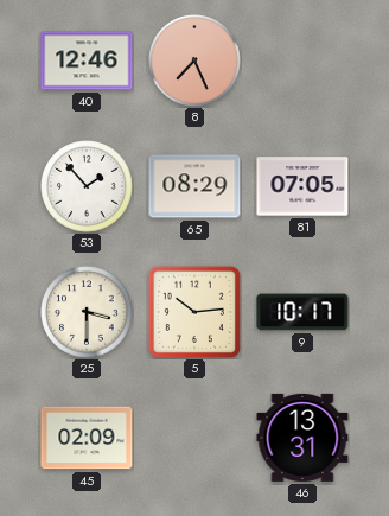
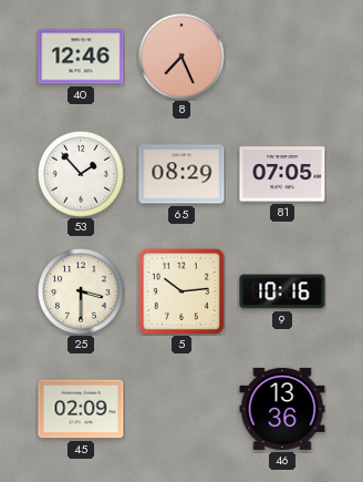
9: 10:17 -> 10:16 (282, 291)
46: 13:31 -> 13:36 (282, 409)
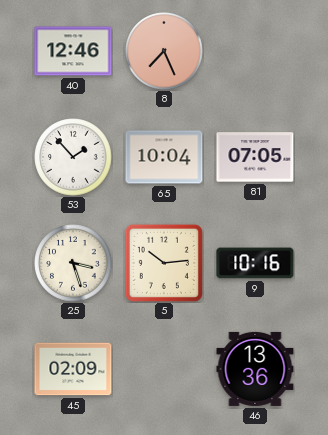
65: 08:29 -> 10:04 (164, 157)
25: 3:30 -> 3:27 (73, 263)
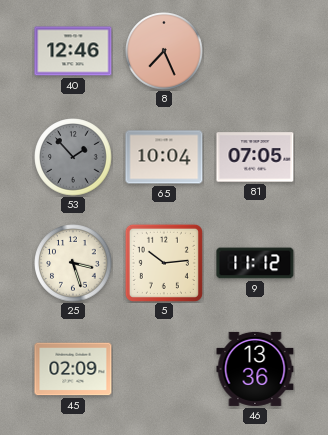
53 dial: white -> grey (73, 157)
9: 10:16 -> 11:12 (255, 263)
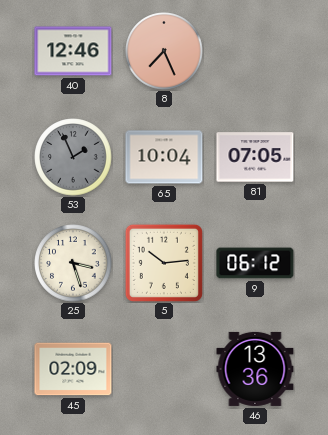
53: 1:53 -> 1:56 (73, 157)
9: 11:12 -> 06:12 (255, 263)
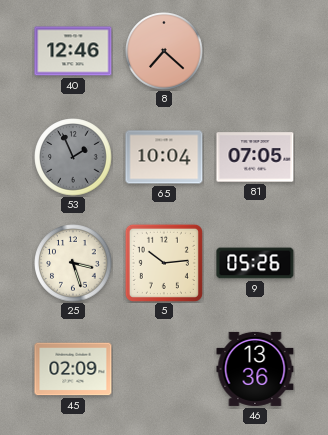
8: 7:26 -> 7:22 (164, 51)
9: 06:12 -> 05:26 (255, 263)
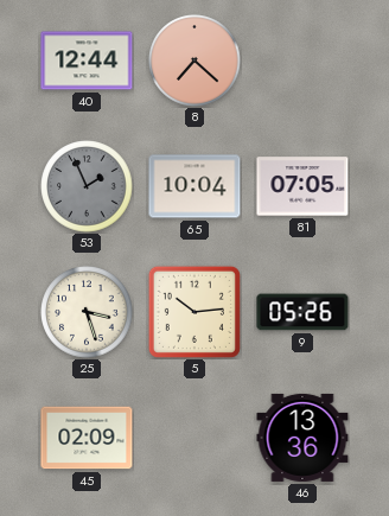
40: 12:46 -> 12:44 (87, 60)
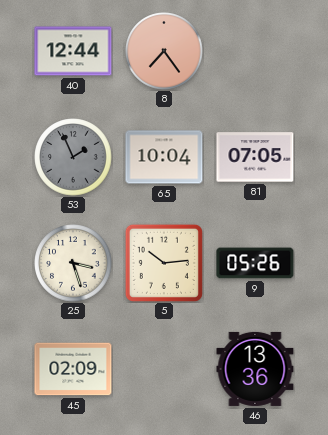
8: 7:22 -> 7:24 (164, 51)
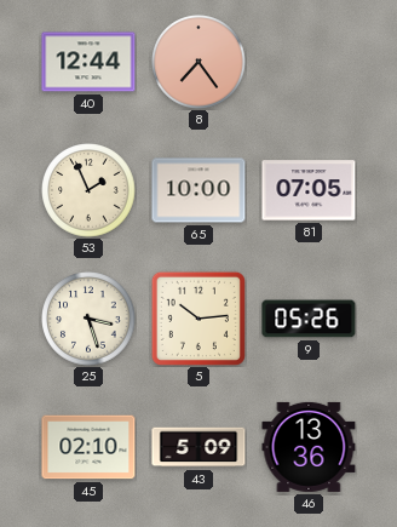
53 dial: grey -> cream (88, 190)
65: 10:04 -> 10:00 (198, 190)
45: 02:09 -> 02:10 (88, 447)
43: none -> 5:09 (198, 447)
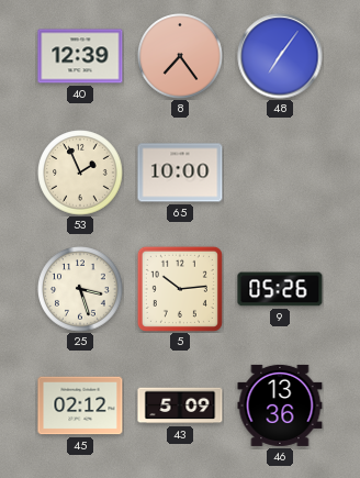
40: 12:44 -> 12:39 (80, 56)
48: none -> 7:06 (280, 56)
81: 07:05 -> none (309, 190)
45: 02:10 -> 02:12 (80, 405)
